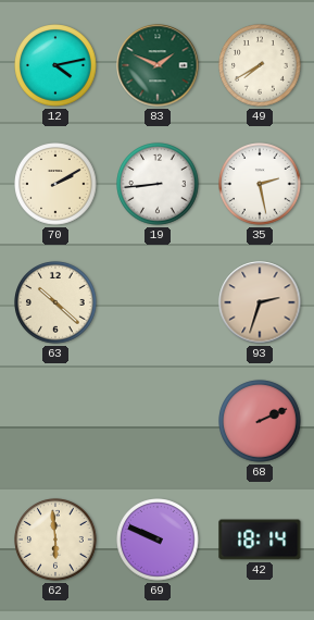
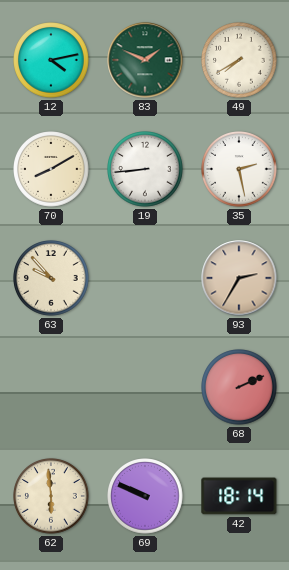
70: 2:10 -> 8:10 (51, 169)
63: 10:22 -> 9:53 (51, 278)
93: 2:33 -> 2:35 (239, 278)
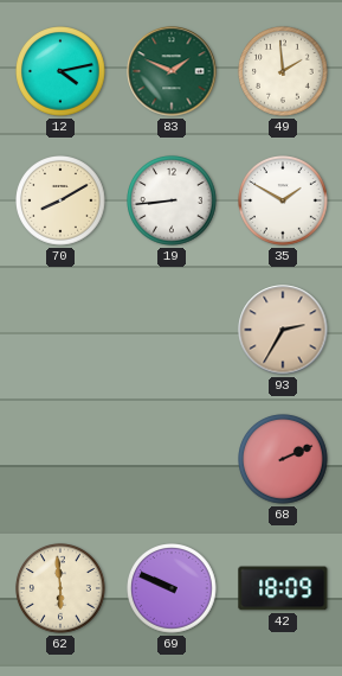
49: 7:40 -> 1:59 (283, 71)
35: 2:28 -> 1:50 (283, 200)
63: 9:53 -> none (51, 278)
42: 18:14 -> 18:09 (283, 588)
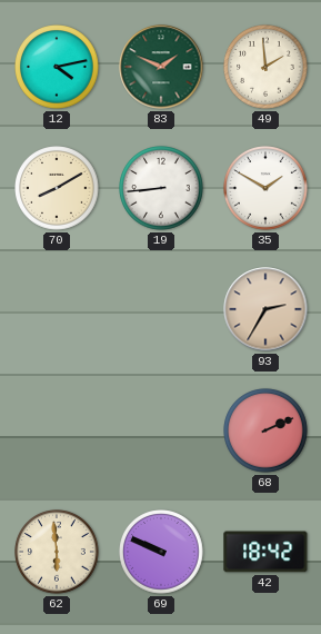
42: 18:09 -> 18:42 (265, 552)
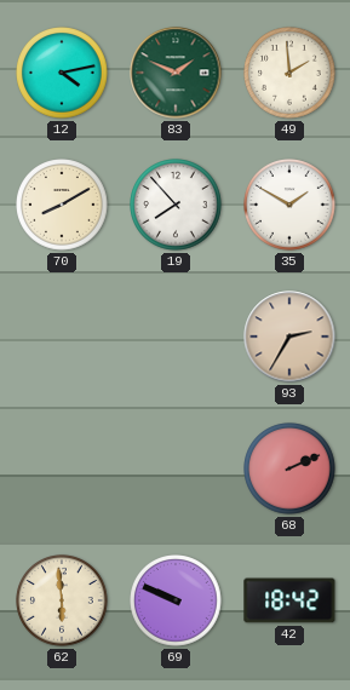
19: 8:44 -> 7:53 (176, 205)
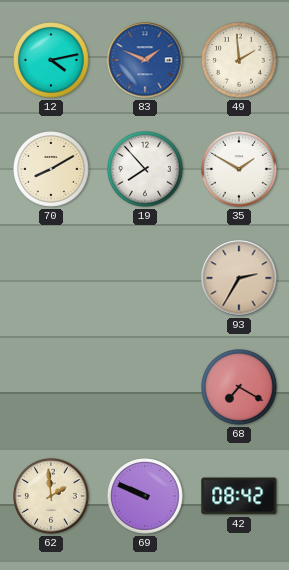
83 dial: green -> blue (145, 60)
68: 2:11 -> 7:20 (239, 387)
62: 5:59 -> 1:59 (51, 496)
42: 18:42 -> 08:42 (239, 496)
